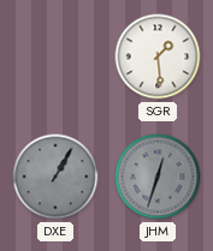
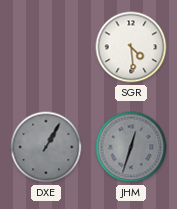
SGR: 1:29 -> 4:29 (131, 47)
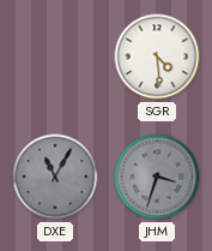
DXE: 1:05 -> 11:05 (55, 177)
JHM: 12:33 -> 3:33 (157, 177)
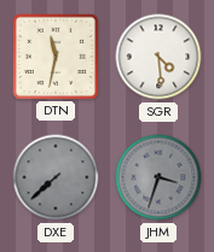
DTN: none -> 11:32 (54, 55)
DXE: 11:05 -> 7:38 (56, 177)
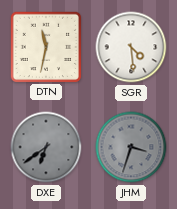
DXE: 7:38 -> 6:39 (46, 147)
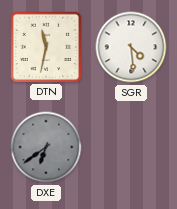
JHM: 3:33 -> none (131, 147)
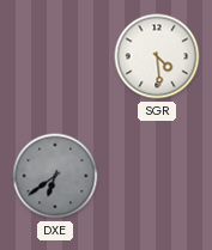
DTN: 11:32 -> none (45, 46)
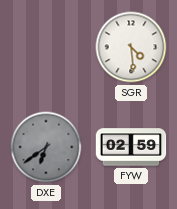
FYW: none -> 02:59 (131, 147)
